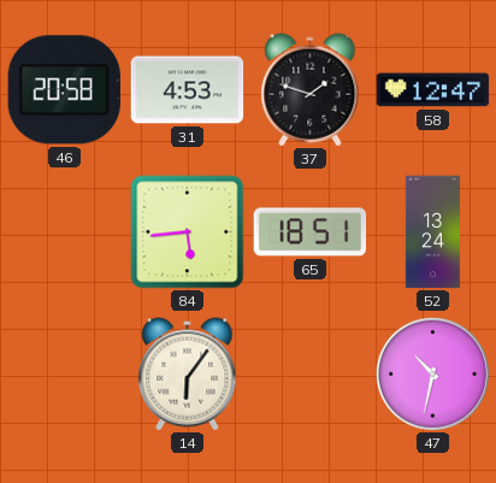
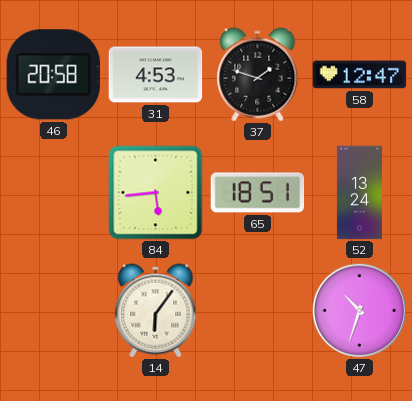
47: 10:32 -> 10:33 (359, 310)
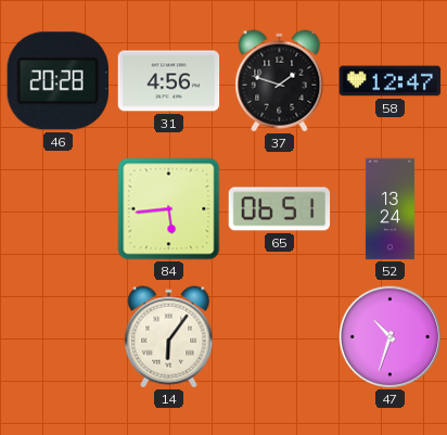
46: 20:58 -> 20:28 (58, 81)
31: 4:53 -> 4:56 (169, 81)
65: 18:51 -> 06:51 (280, 209)
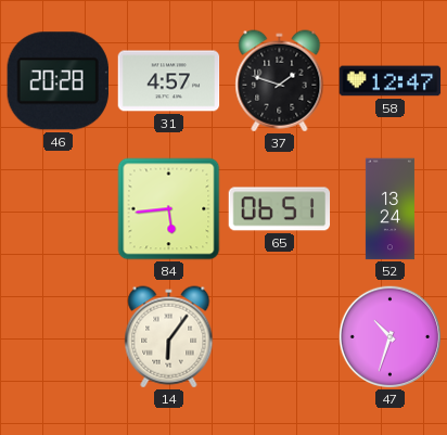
31: 4:56 -> 4:57 (169, 81)
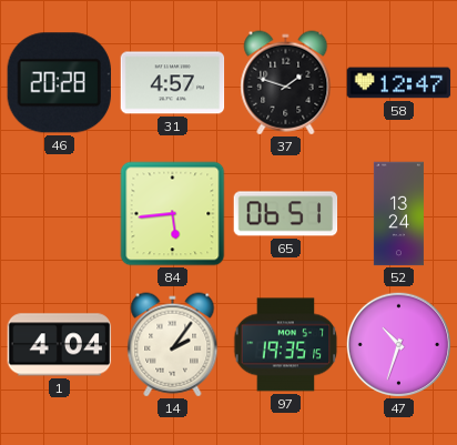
1: none -> 4:04 (60, 345)
14: 6:06 -> 2:06 (173, 345)
97: none -> 19:35 (286, 345)
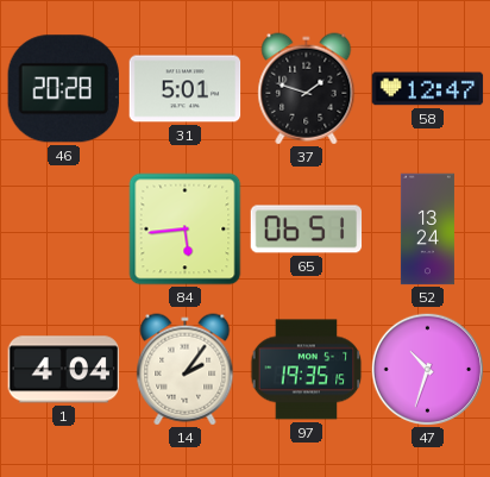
31: 4:57 -> 5:01 (186, 89)
